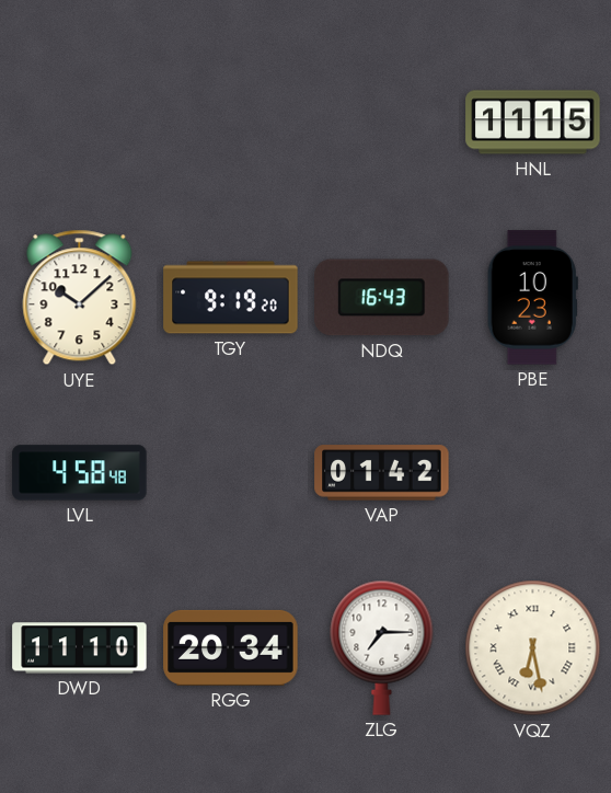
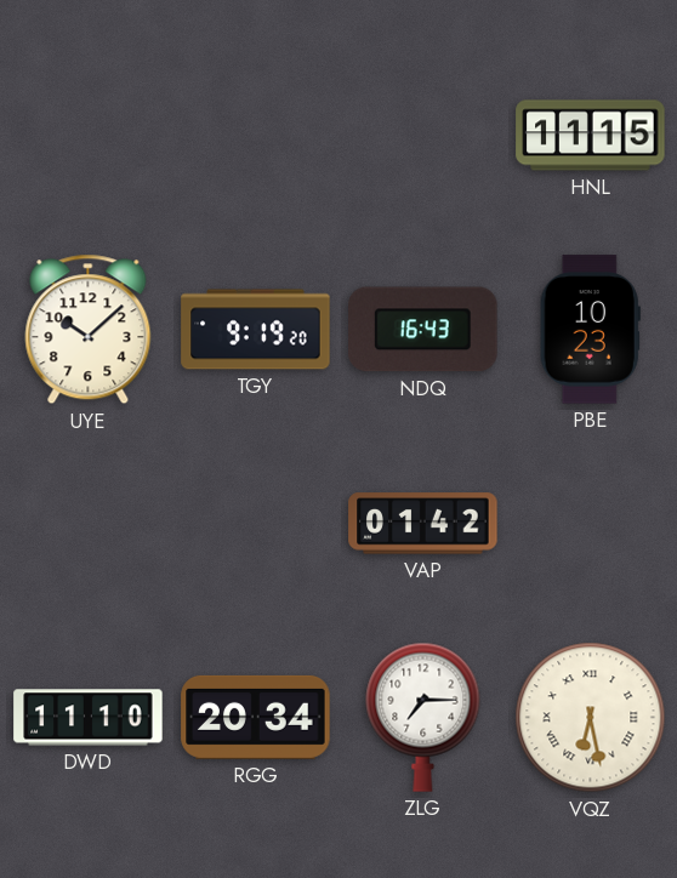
LVL: 4:58 -> none (80, 473)
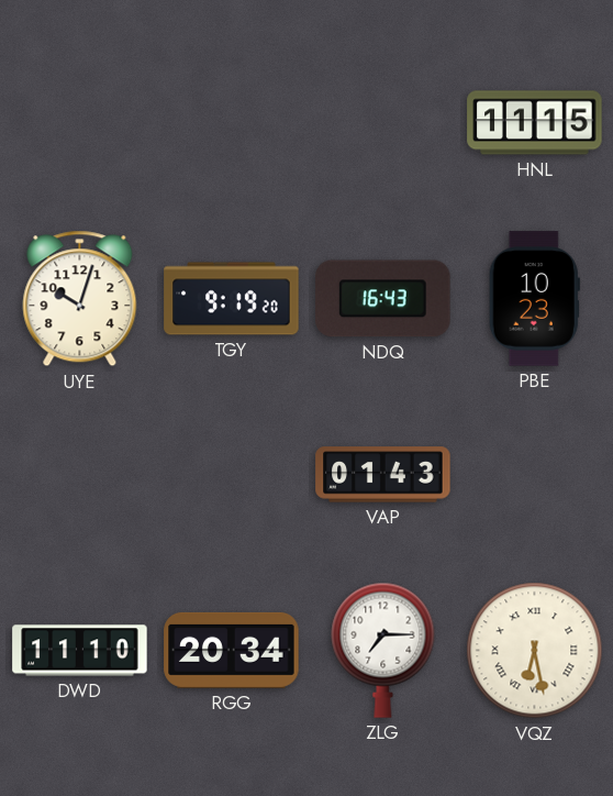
UYE: 10:08 -> 10:03 (80, 299)
VAP: 01:42 -> 01:43 (383, 475)
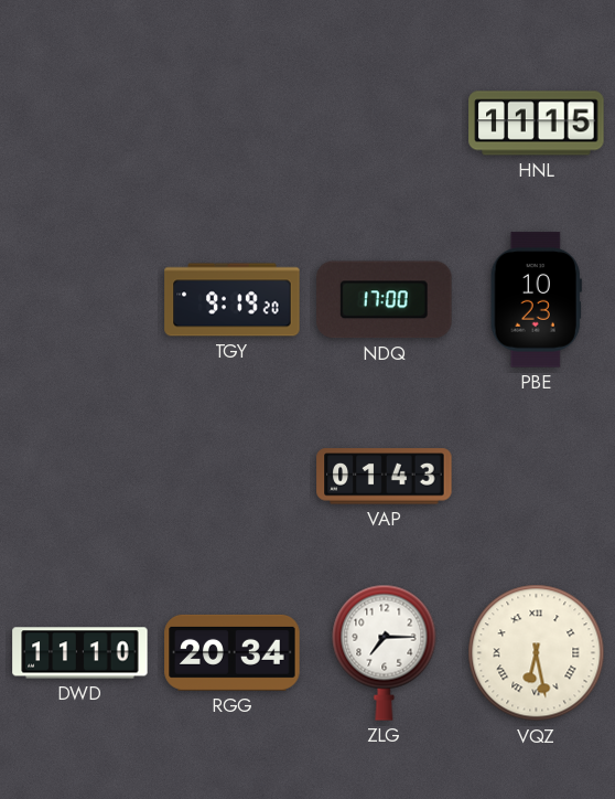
UYE: 10:03 -> none (80, 299)
NDQ: 16:43 -> 17:00 (385, 300)
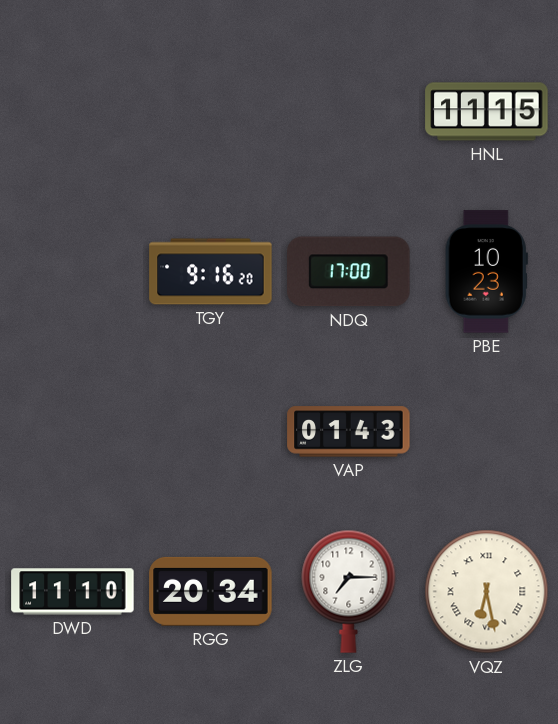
TGY: 9:19 -> 9:16 (211, 272)
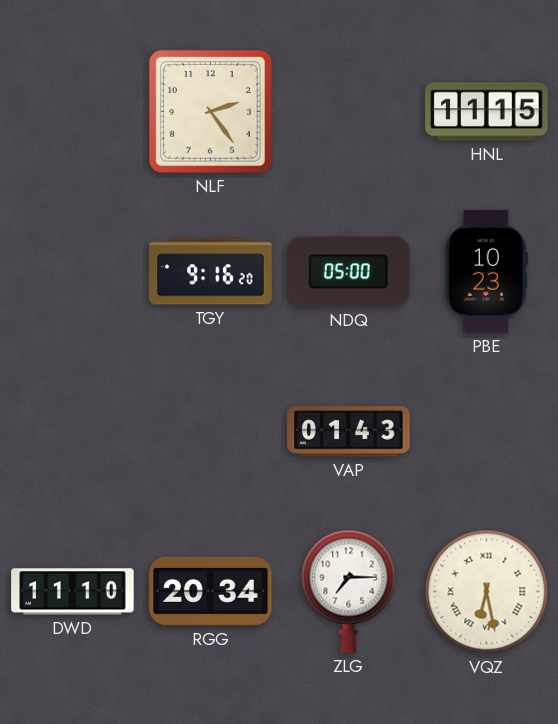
NLF: none -> 2:24 (211, 112)
NDQ: 17:00 -> 05:00 (349, 272)
